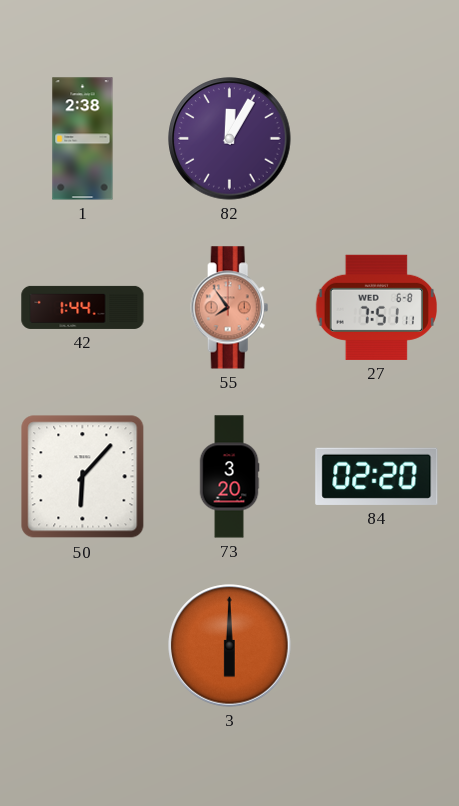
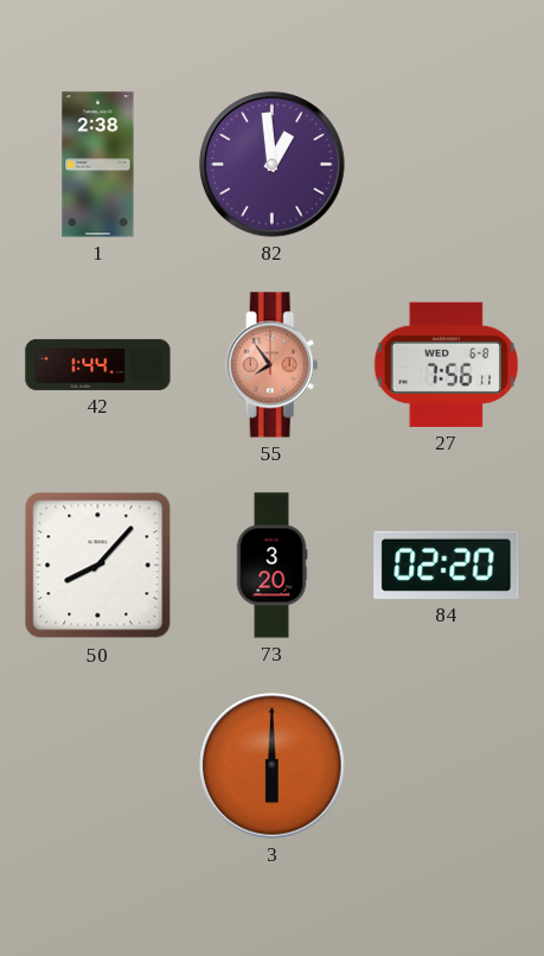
82: 12:05 -> 12:59 (273, 165)
27: 7:51 -> 7:56 (446, 364)
50: 6:07 -> 8:07 (98, 566)
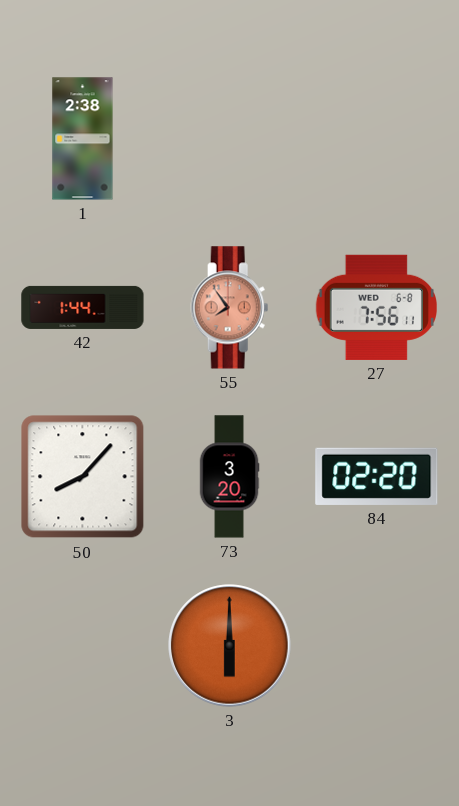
82: 12:59 -> none (273, 165)
